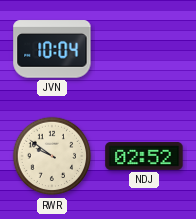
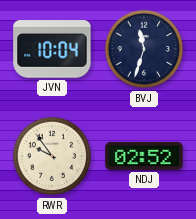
BVJ: none -> 11:33 (144, 49)
RWR: 9:51 -> 9:54 (52, 156)
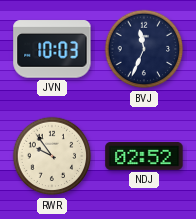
JVN: 10:04 -> 10:03 (52, 49)
BVJ: 11:33 -> 11:34 (144, 49)
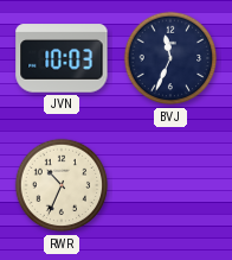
RWR: 9:54 -> 10:34 (62, 185)
NDJ: 02:52 -> none (144, 156)
